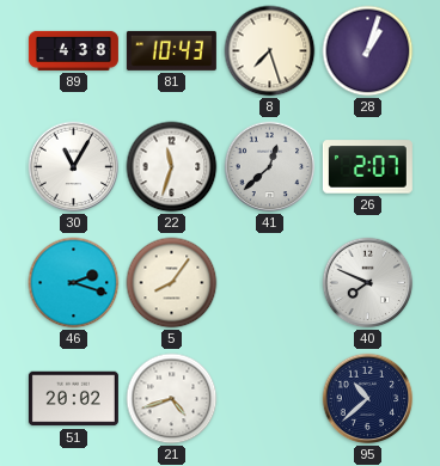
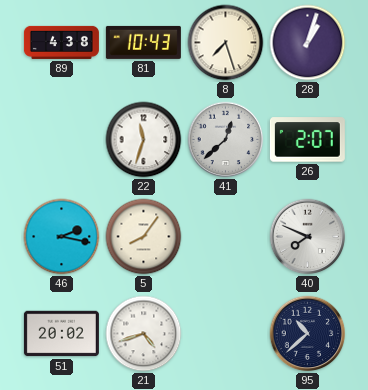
30: 11:05 -> none (74, 167)
46: 2:18 -> 2:17 (62, 237)
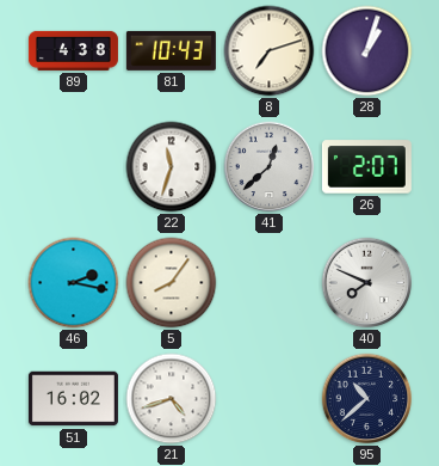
8: 7:27 -> 7:12 (270, 51)
51: 20:02 -> 16:02 (73, 399)
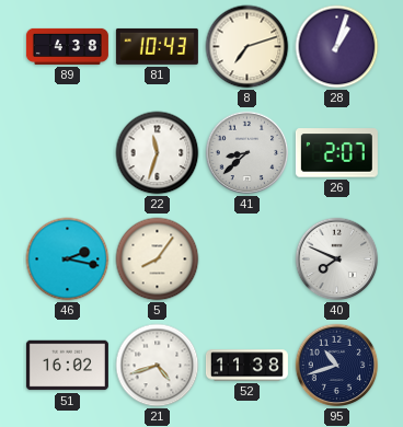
41: 12:38 -> 8:38 (247, 153)
52: none -> 11:38 (246, 366)
95: 10:38 -> 10:42 (337, 366)
